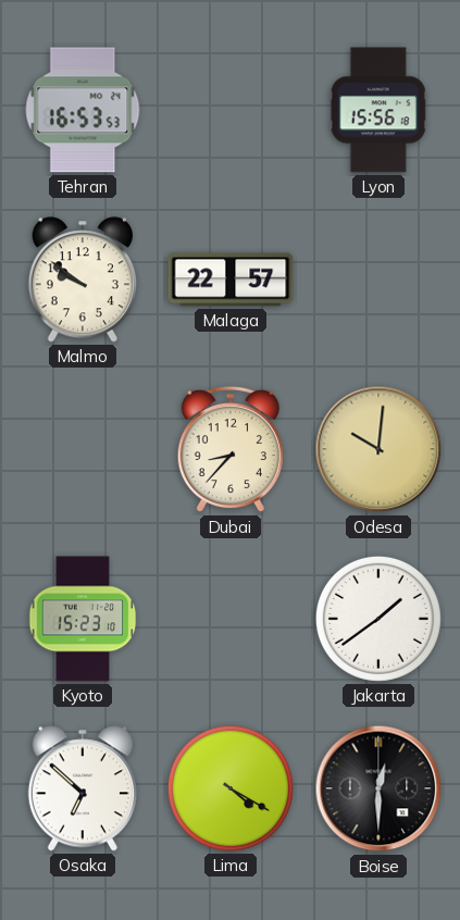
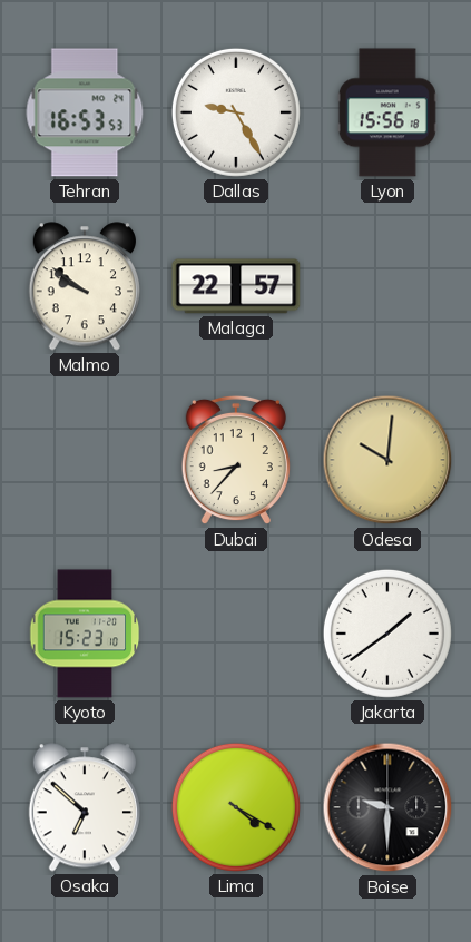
Dallas: none -> 9:25 (236, 112)
Boise: 12:30 -> 9:30 (387, 807)
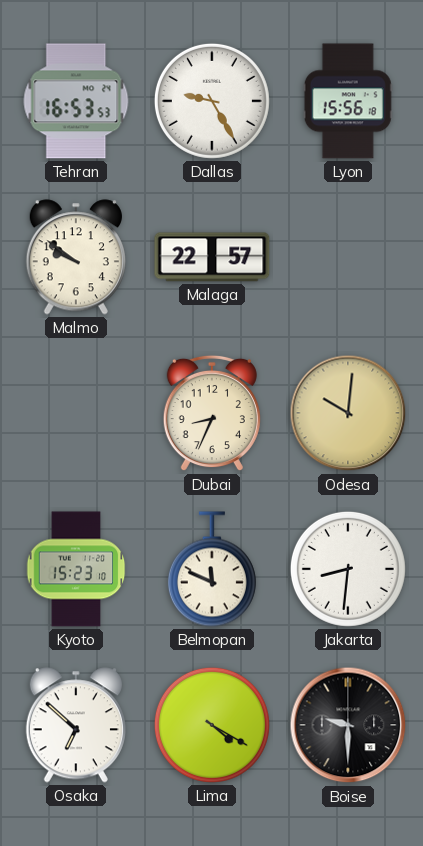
Dubai: 8:37 -> 8:34 (212, 413)
Belmopan: none -> 11:49 (212, 569)
Jakarta: 1:39 -> 8:31 (348, 569)
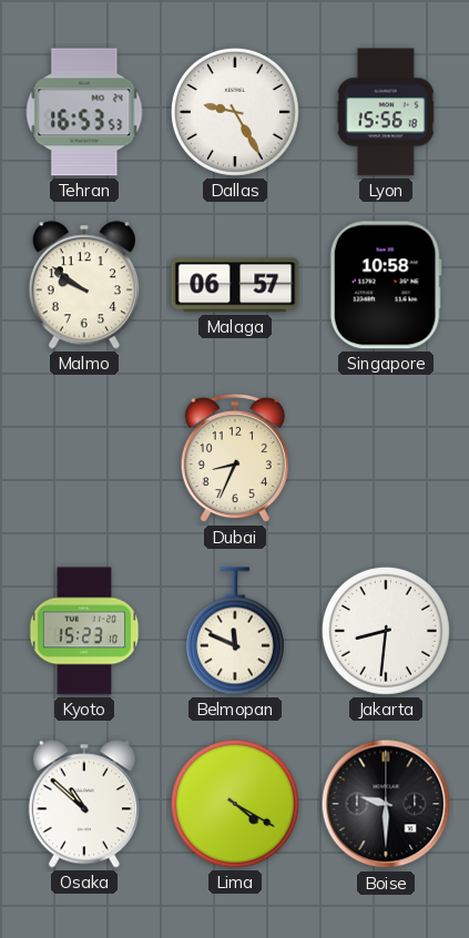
Malaga: 22:57 -> 06:57 (235, 285)
Singapore: none -> 10:58 (386, 285)
Odesa: 10:01 -> none (348, 413)
Osaka: 6:52 -> 10:52 (84, 804)
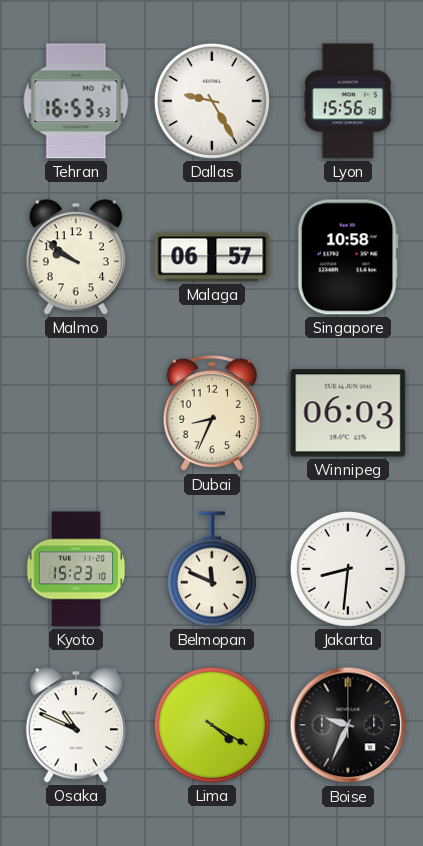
Winnipeg: none -> 06:03 (348, 413)
Osaka: 10:52 -> 10:49 (76, 725)
Boise: 9:30 -> 9:34 (348, 725)
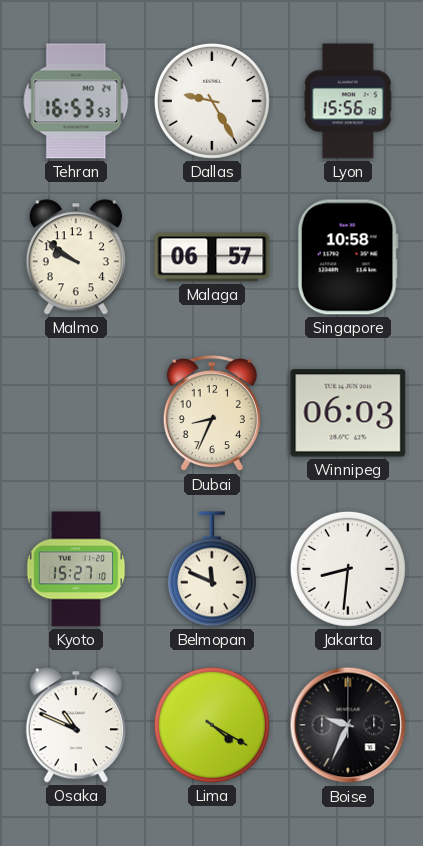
Kyoto: 15:23 -> 15:27 (76, 569)
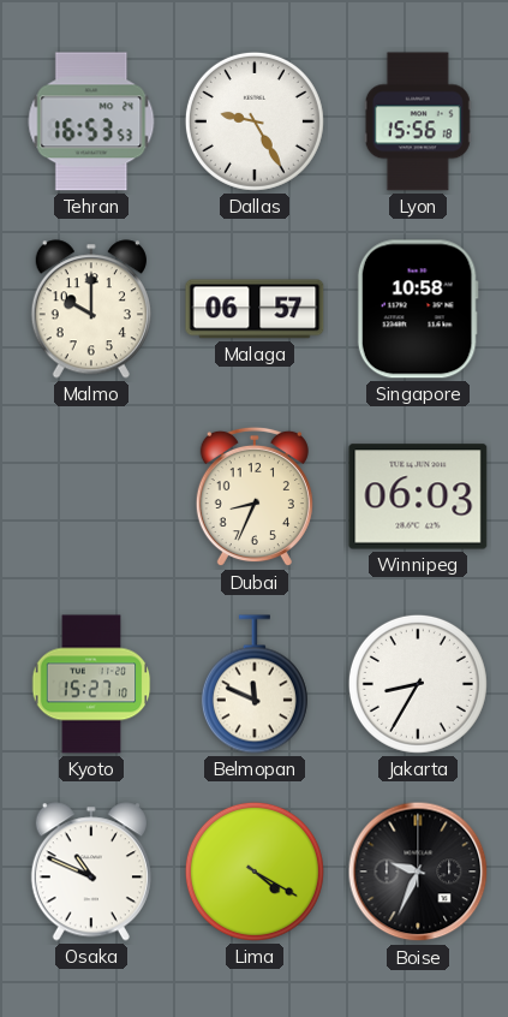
Malmo: 9:51 -> 10:00 (91, 309)
Jakarta: 8:31 -> 8:35 (418, 684)
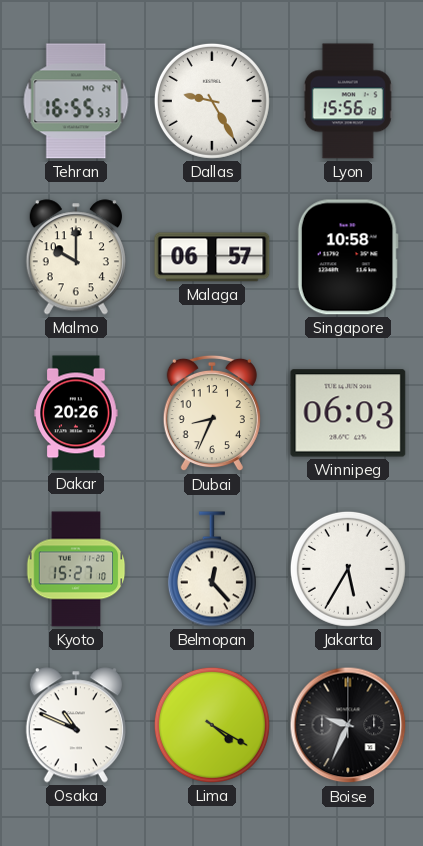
Tehran: 16:53 -> 16:55 (76, 101)
Dakar: none -> 20:26 (76, 413)
Belmopan: 11:49 -> 12:23 (212, 569)
Jakarta: 8:35 -> 5:35 (348, 569)
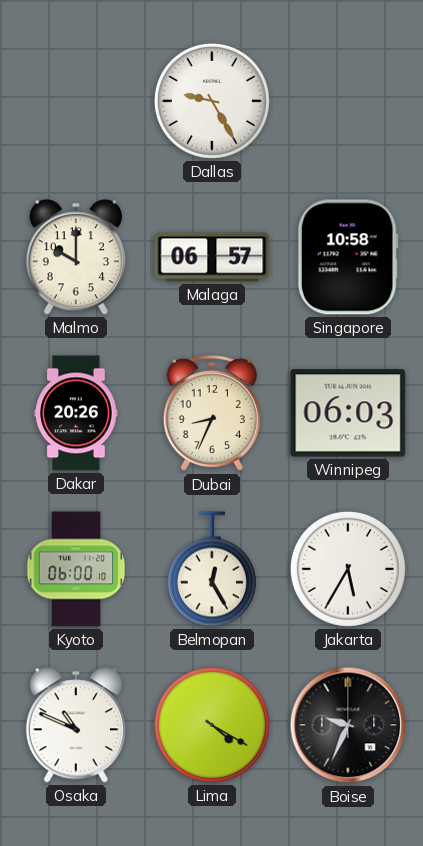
Tehran: 16:55 -> none (76, 101)
Lyon: 15:56 -> none (348, 101)
Kyoto: 15:27 -> 06:00 (76, 569)
Belmopan: 12:23 -> 12:25 (212, 569)
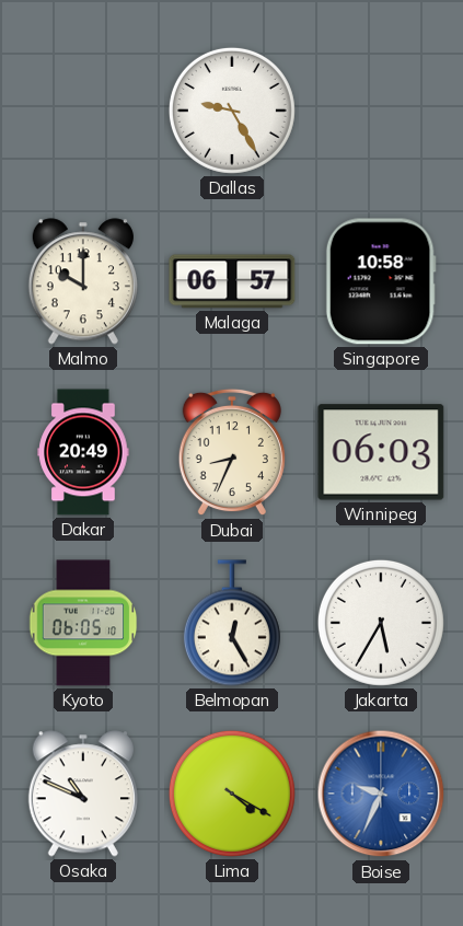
Dakar: 20:26 -> 20:49 (83, 452)
Kyoto: 06:00 -> 06:05 (83, 623)
Boise dial: black -> blue (381, 794)
